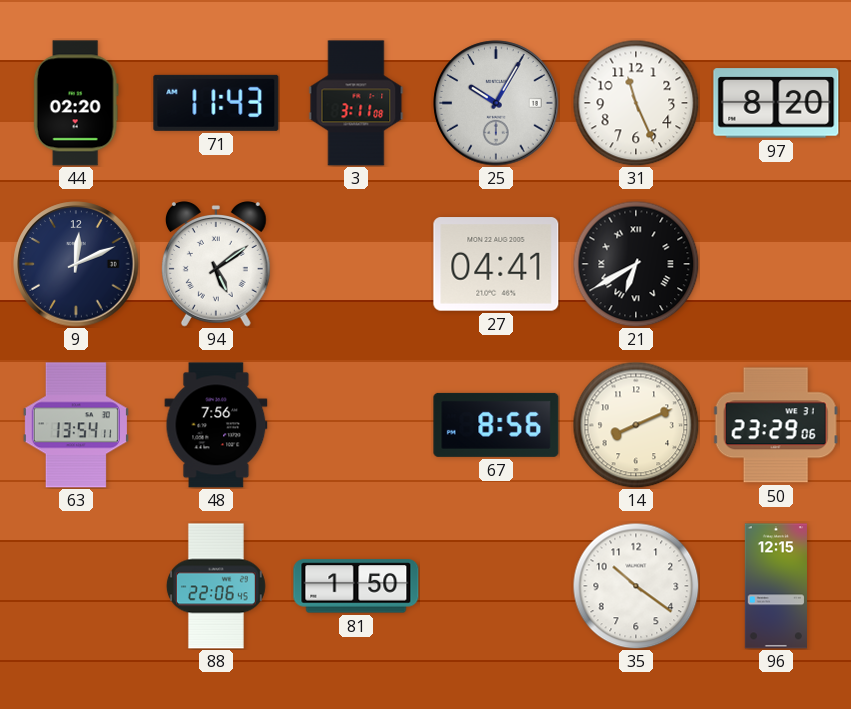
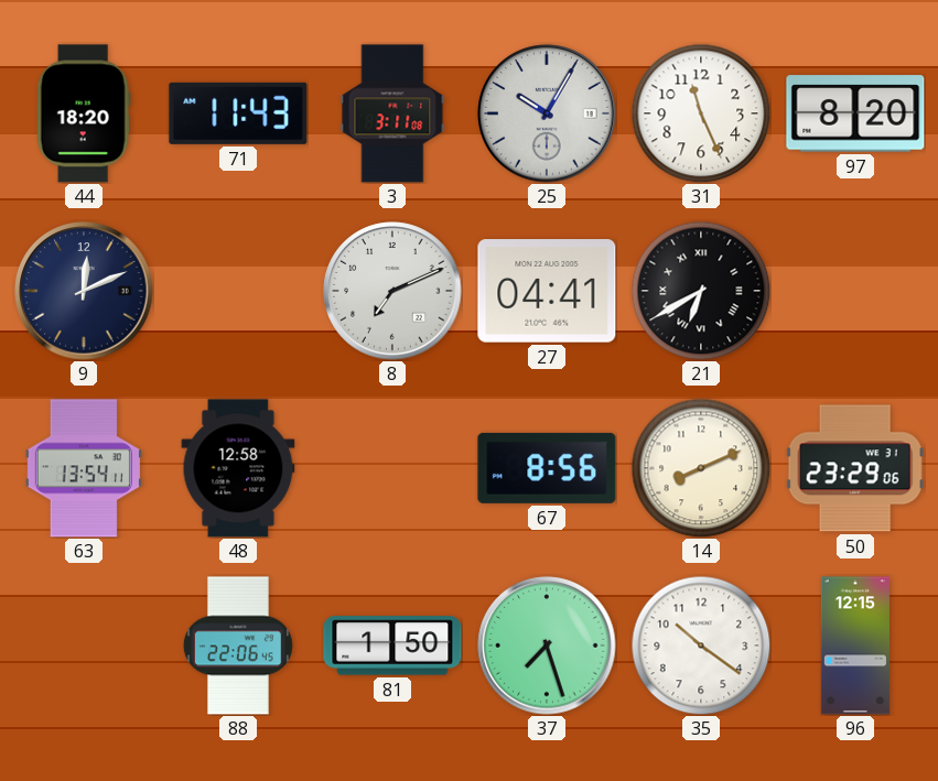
44: 02:20 -> 18:20 (84, 113)
94: 5:09 -> none (216, 264)
8: none -> 7:11 (392, 291)
48: 7:56 -> 12:58 (238, 468)
37: none -> 7:27 (547, 646)
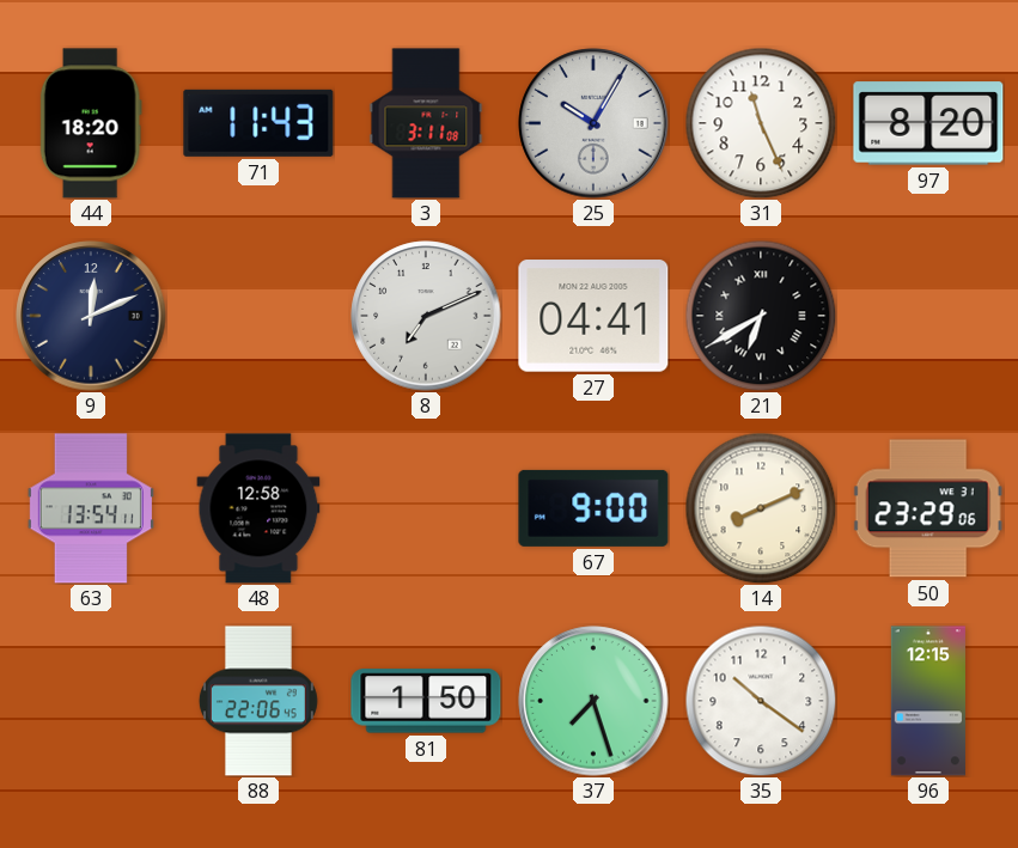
67: 8:56 -> 9:00 (593, 508)
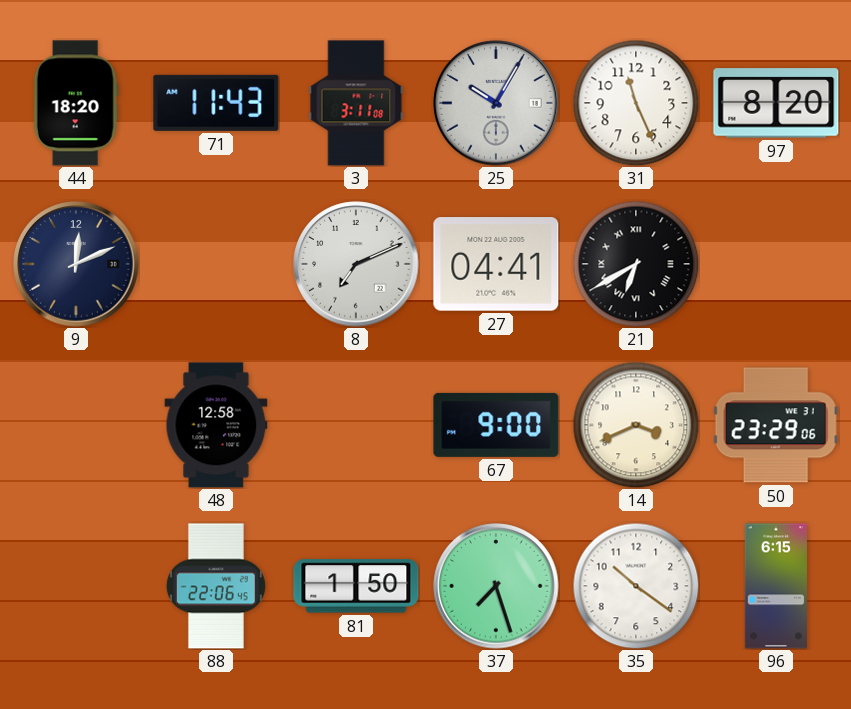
63: 13:54 -> none (91, 508)
14: 8:11 -> 3:41 (636, 425)
96: 12:15 -> 6:15 (776, 586)
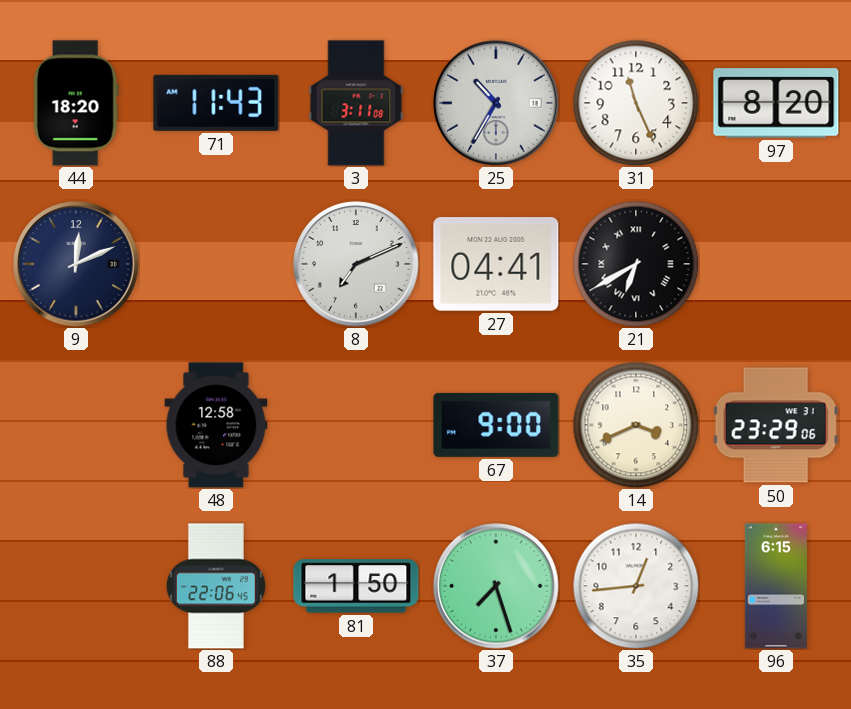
25: 10:05 -> 10:35 (496, 103)
35: 10:21 -> 12:44 (636, 586)
